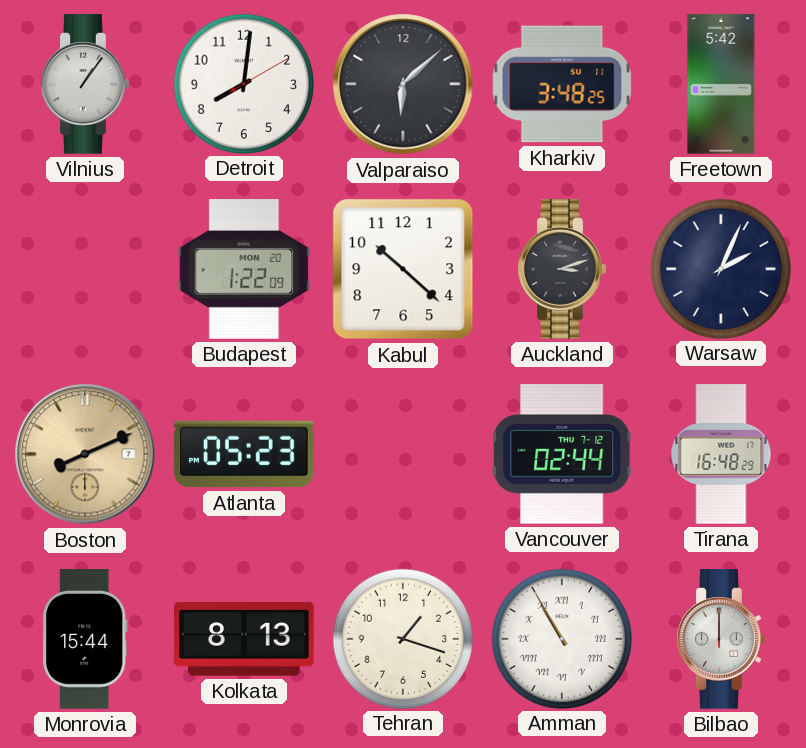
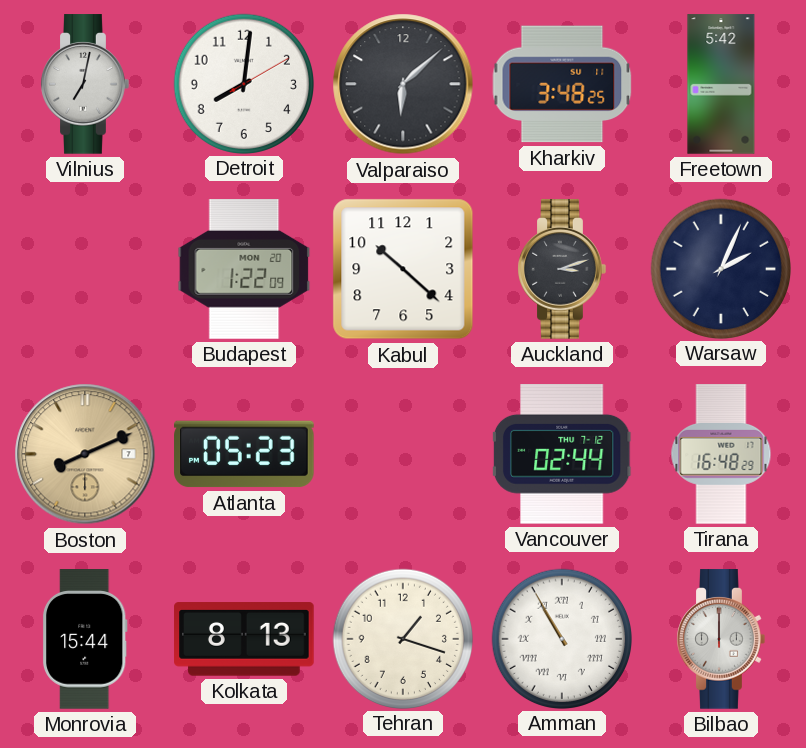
Vilnius: 1:06 -> 7:02 (85, 84)
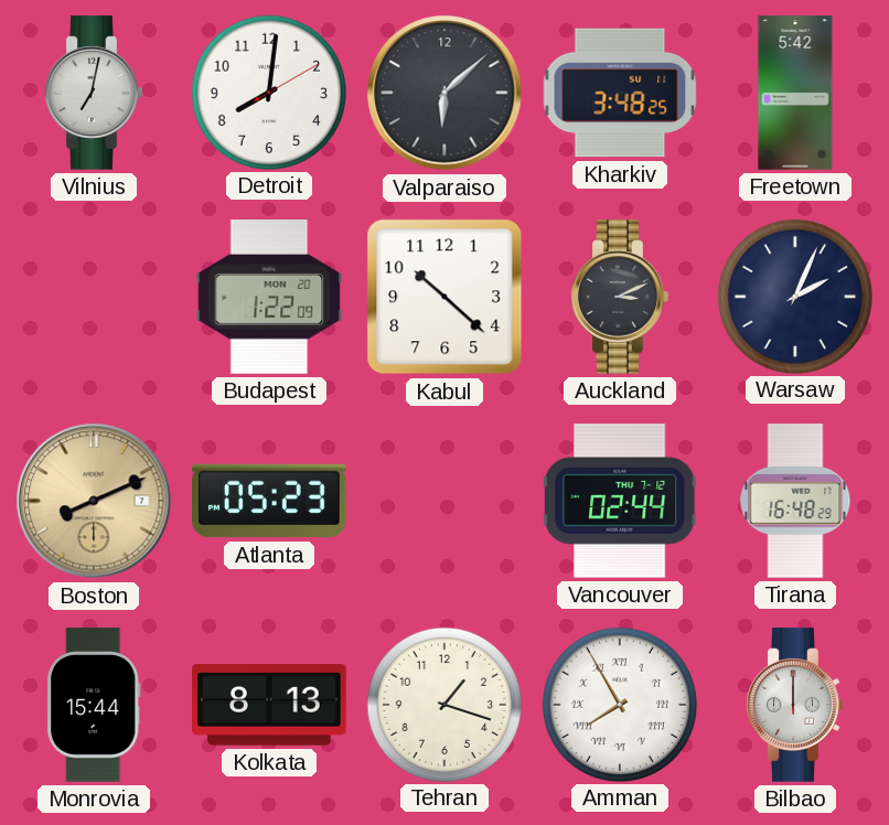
Auckland: 3:12 -> 3:11 (620, 297)
Amman: 10:55 -> 7:55 (619, 704)
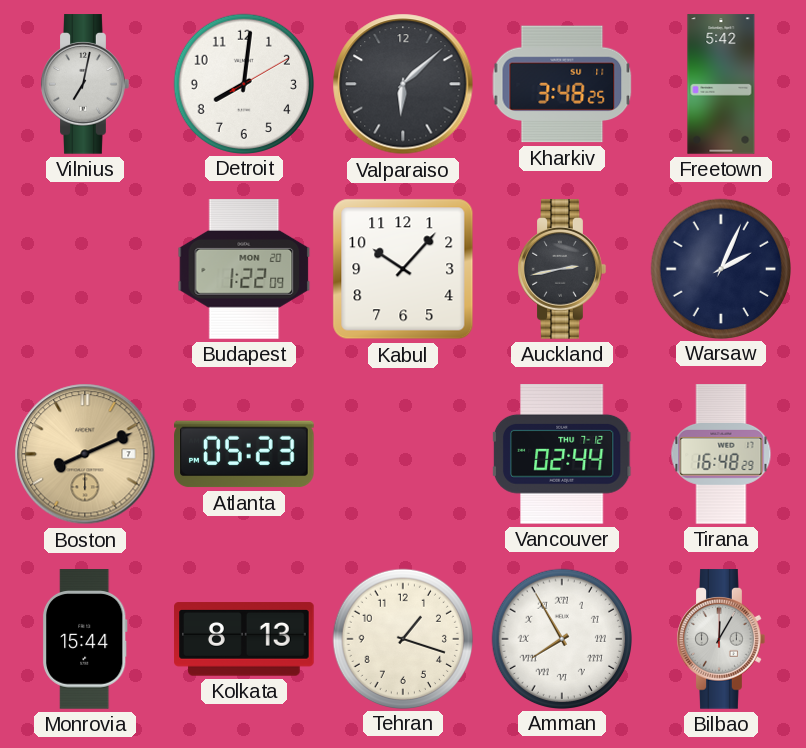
Kabul: 10:22 -> 10:07 (403, 269)
Auckland: 3:11 -> 2:43 (562, 269)
Bilbao: 12:00 -> 12:05 (721, 639)
